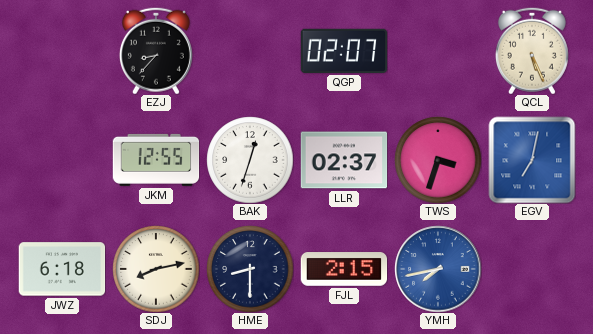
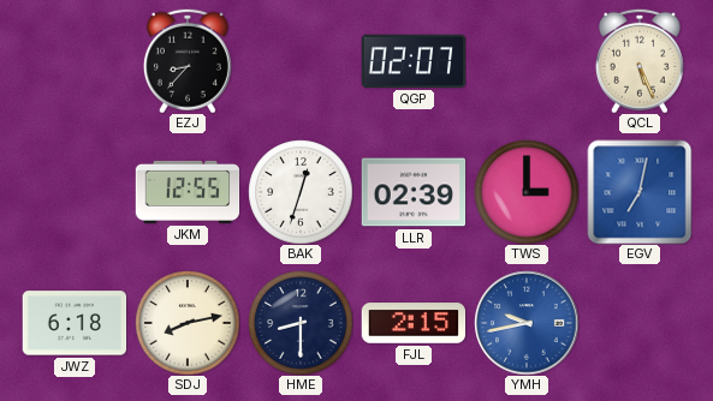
LLR: 02:37 -> 02:39 (414, 192)
TWS: 3:33 -> 3:00 (527, 192)
YMH: 7:43 -> 9:43 (527, 323)
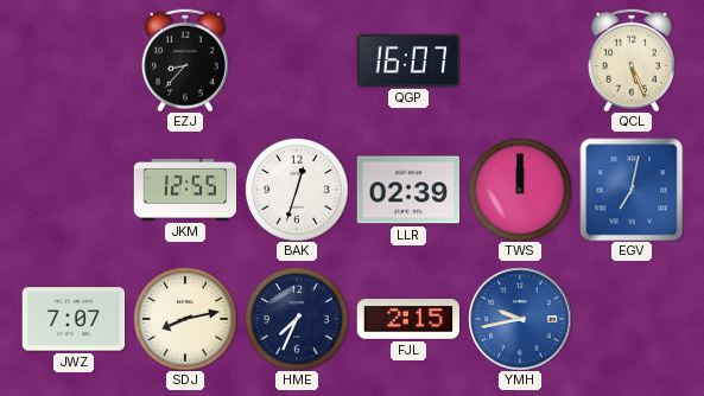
QGP: 02:07 -> 16:07 (408, 60)
TWS: 3:00 -> 12:00 (520, 190)
JWZ: 6:18 -> 7:07 (74, 319)
HME: 8:30 -> 7:34 (297, 319)
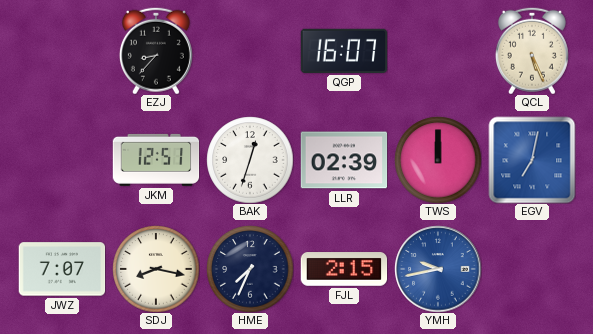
JKM: 12:55 -> 12:51 (156, 160)
SDJ: 8:13 -> 8:17 (156, 269)
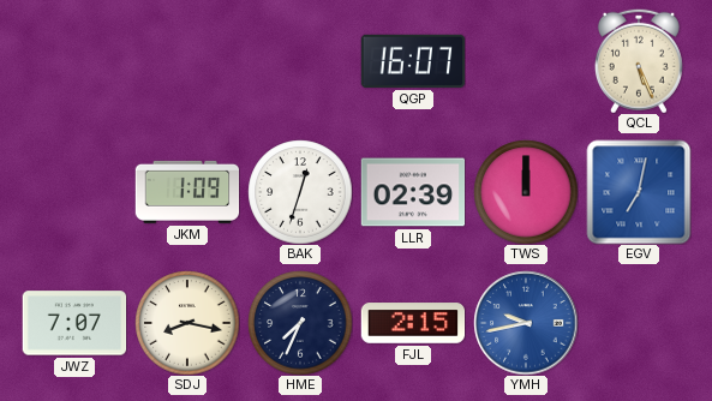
EZJ: 8:37 -> none (156, 51)
JKM: 12:51 -> 1:09 (187, 192)
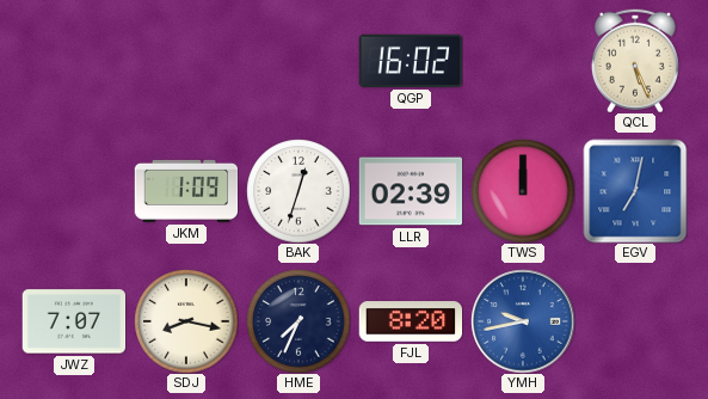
QGP: 16:07 -> 16:02 (411, 61)
FJL: 2:15 -> 8:20 (411, 321)
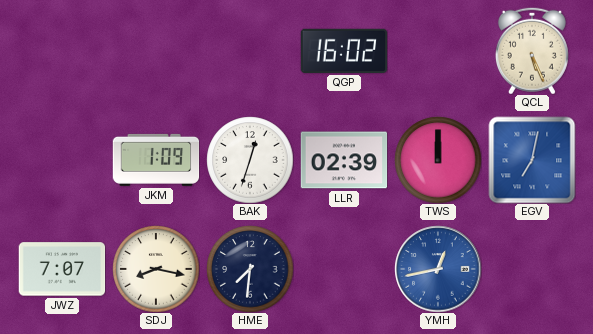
HME: 7:34 -> 7:31 (250, 269)
FJL: 8:20 -> none (411, 321)
YMH: 9:43 -> 12:43 (438, 269)
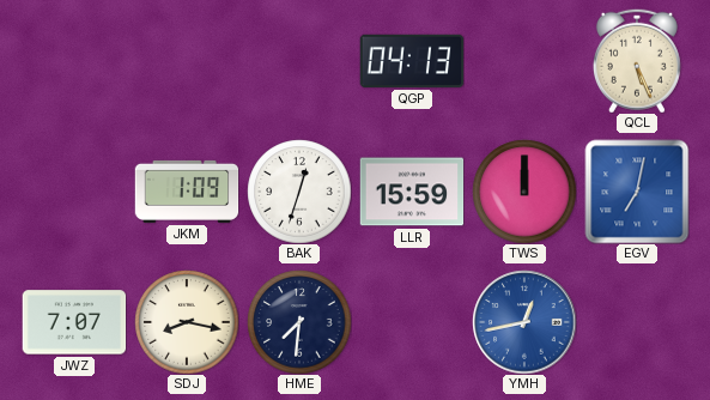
QGP: 16:02 -> 04:13 (412, 61)
LLR: 02:39 -> 15:59 (412, 192)
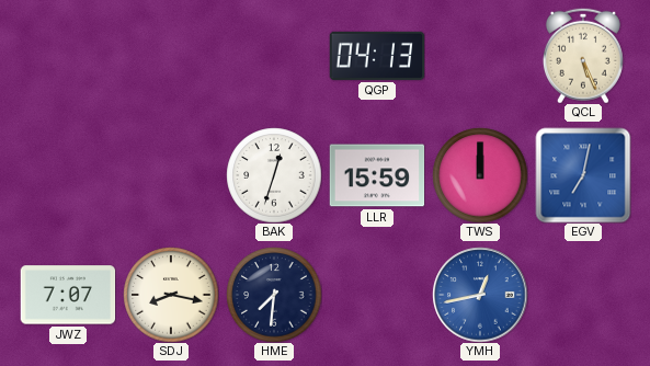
JKM: 1:09 -> none (187, 192)
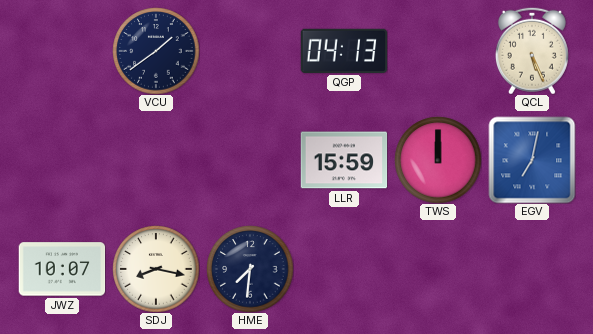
VCU: none -> 1:39 (156, 51)
BAK: 12:33 -> none (274, 175)
JWZ: 7:07 -> 10:07 (62, 269)
YMH: 12:43 -> none (480, 295)
